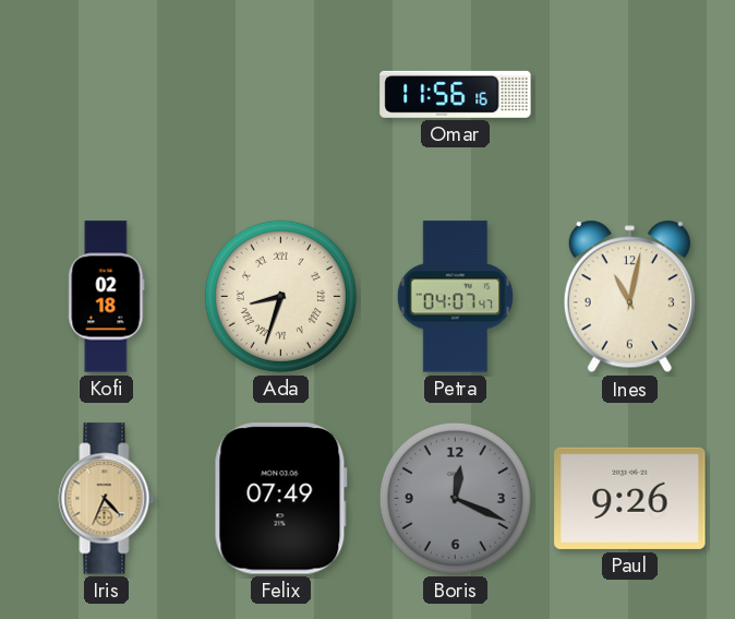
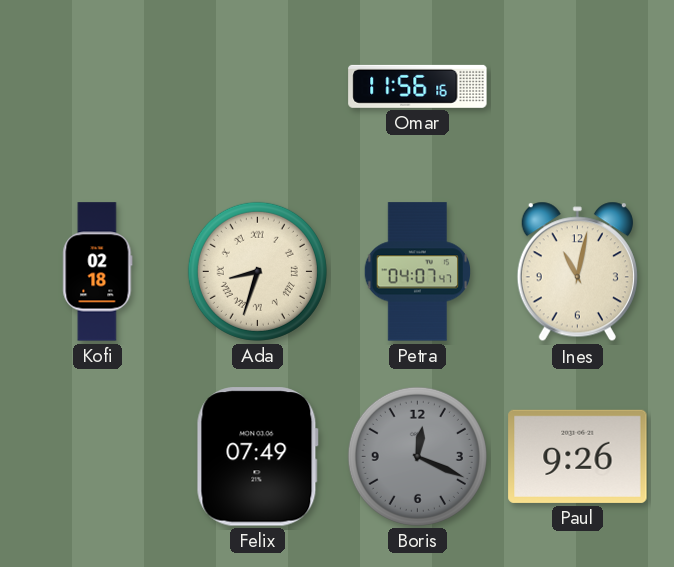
Iris: 4:34 -> none (107, 499)
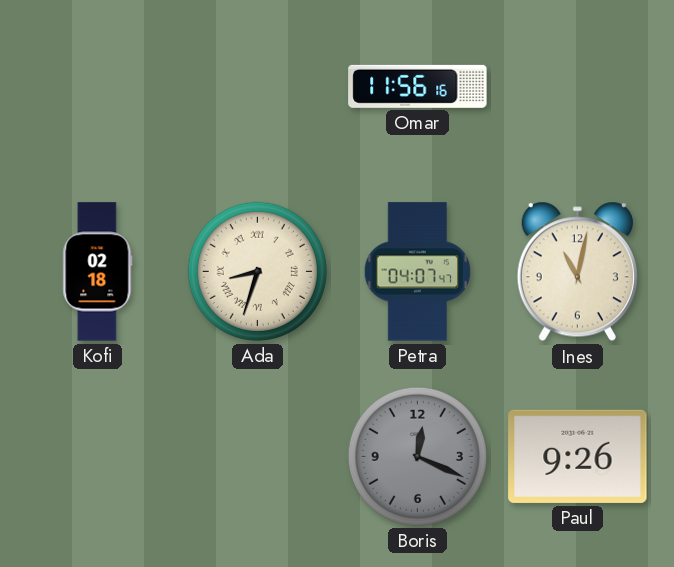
Felix: 07:49 -> none (257, 457)
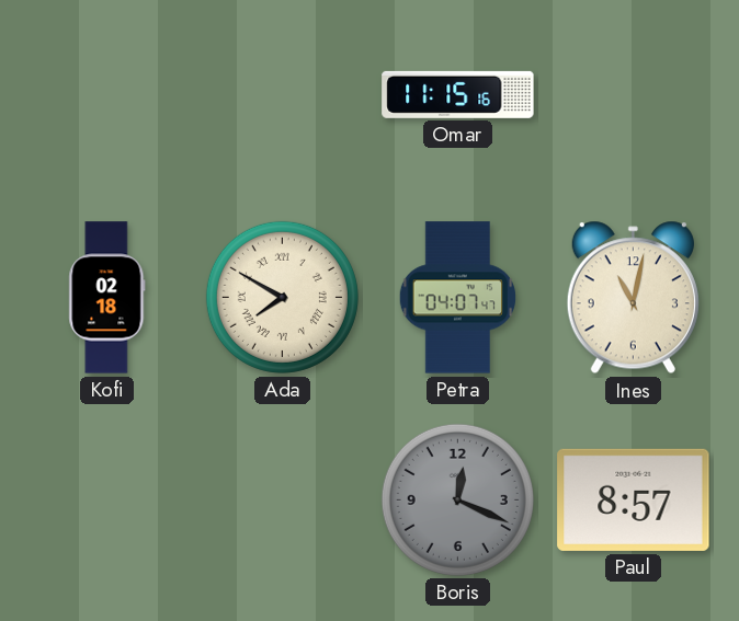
Omar: 11:56 -> 11:15 (458, 94)
Ada: 8:33 -> 7:50 (282, 297)
Paul: 9:26 -> 8:57 (634, 499)
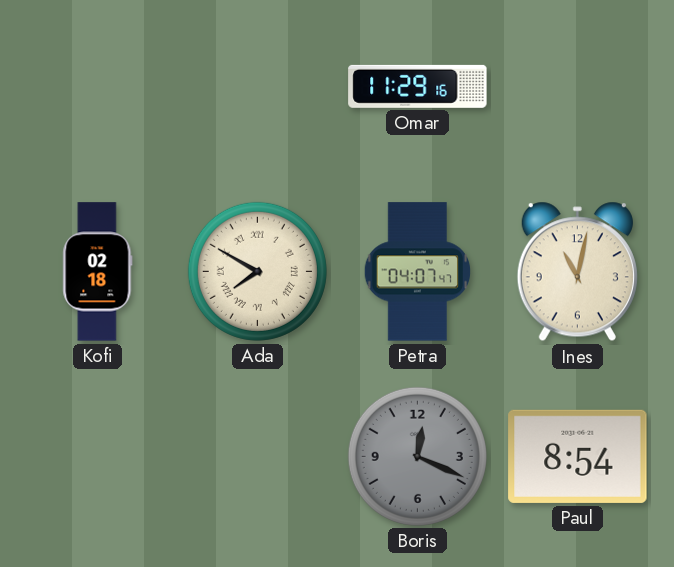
Omar: 11:15 -> 11:29 (418, 86)
Paul: 8:57 -> 8:54 (578, 456)
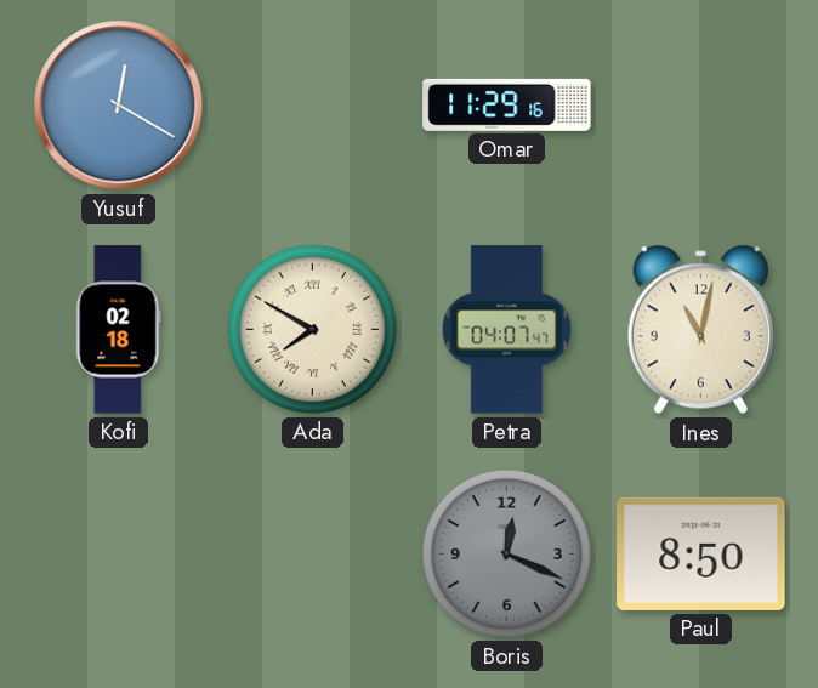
Yusuf: none -> 12:20 (119, 106)
Paul: 8:54 -> 8:50 (701, 553)
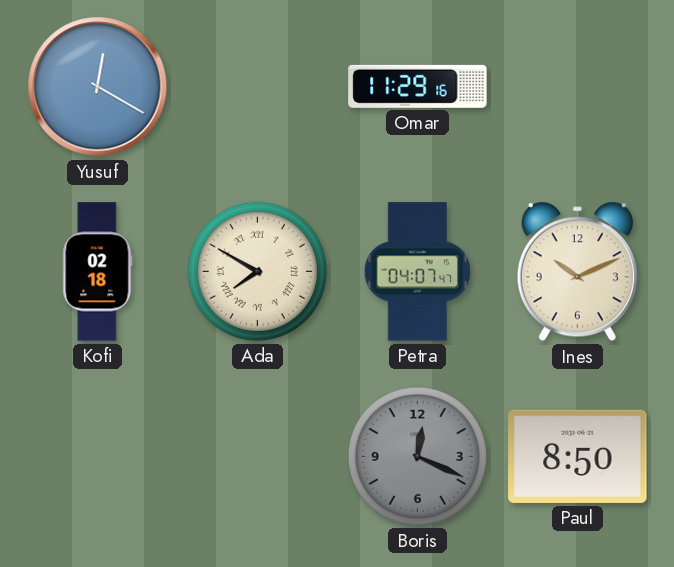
Ines: 11:02 -> 10:11 (577, 272)
